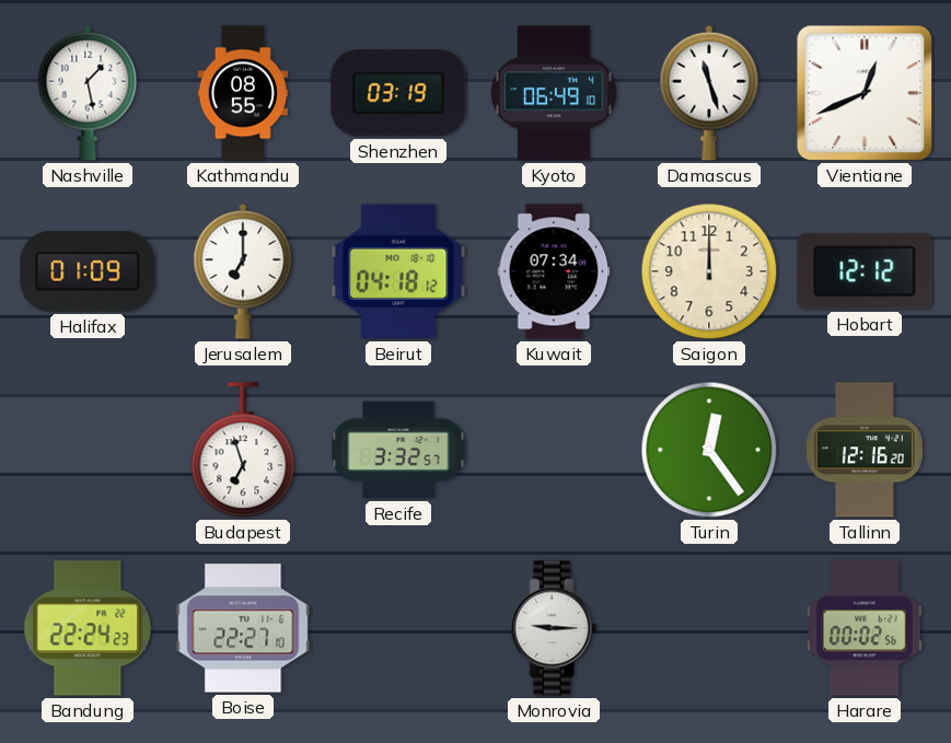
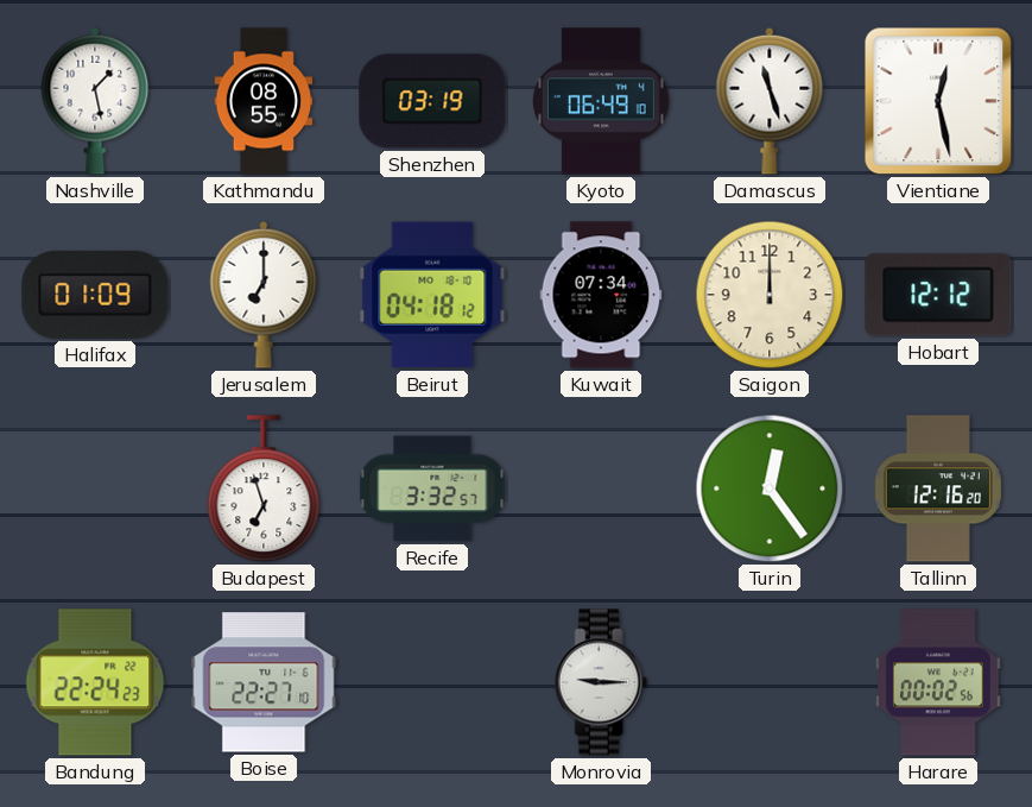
Vientiane: 12:41 -> 12:28 (938, 101)
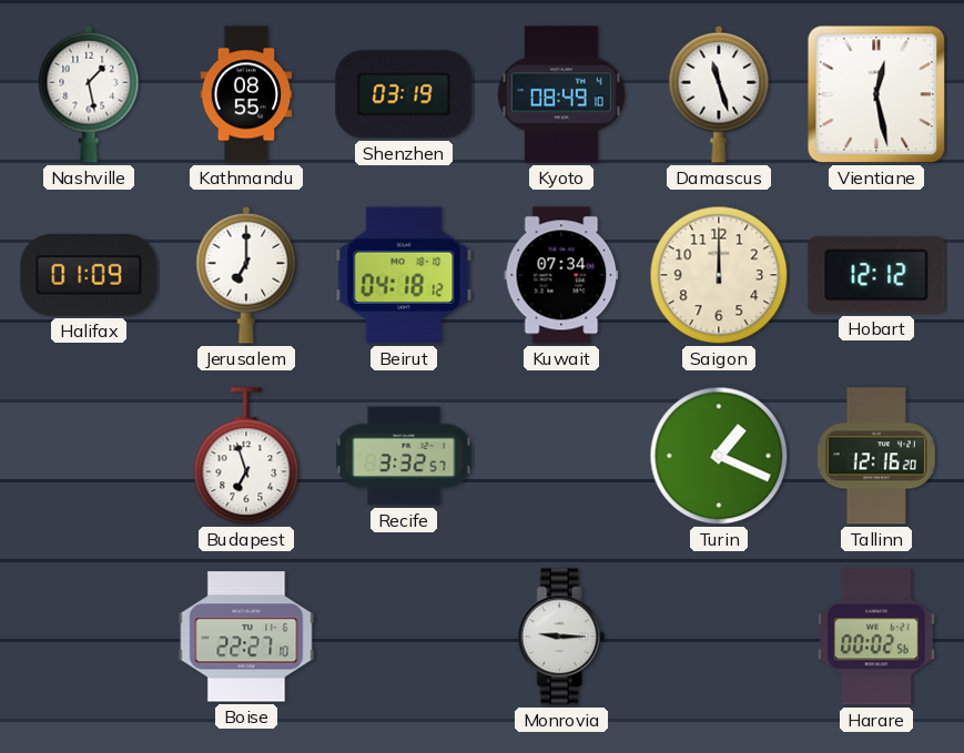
Kyoto: 06:49 -> 08:49 (562, 94)
Turin: 12:24 -> 1:19 (719, 456)
Bandung: 22:24 -> none (95, 682)
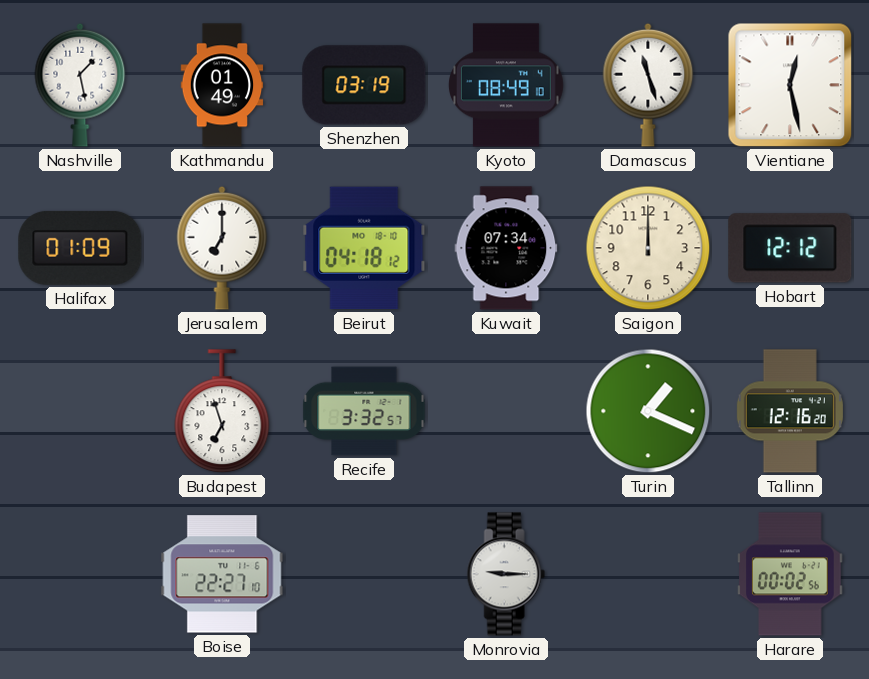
Kathmandu: 08:55 -> 01:49 (222, 85)
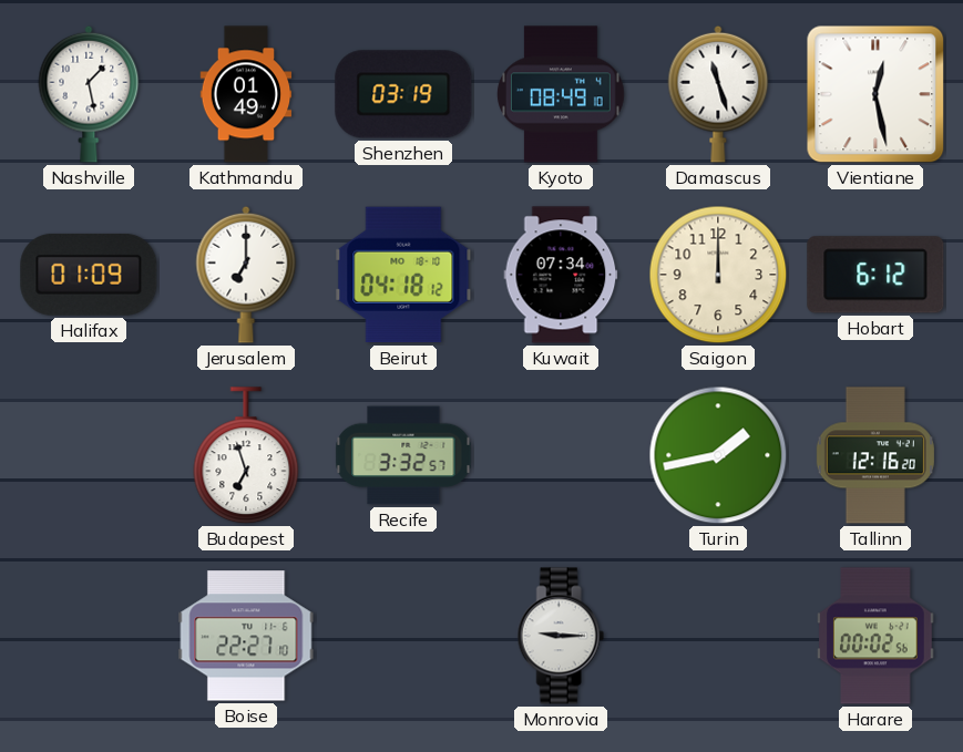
Hobart: 12:12 -> 6:12 (875, 275)
Turin: 1:19 -> 1:43 (718, 455)
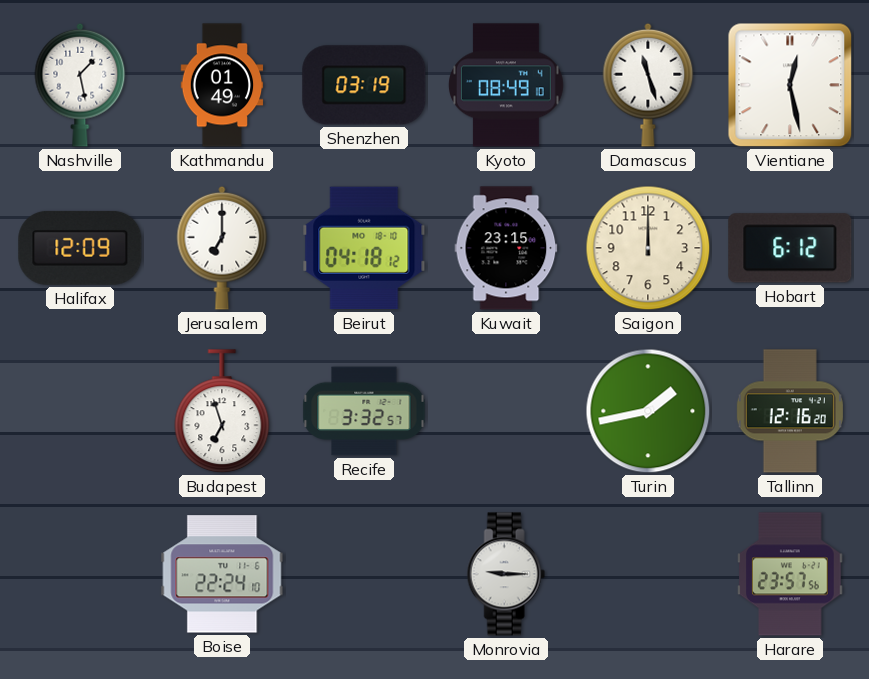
Halifax: 01:09 -> 12:09 (80, 248)
Kuwait: 07:34 -> 23:15 (506, 248)
Boise: 22:27 -> 22:24 (222, 574)
Harare: 00:02 -> 23:57 (790, 574)
